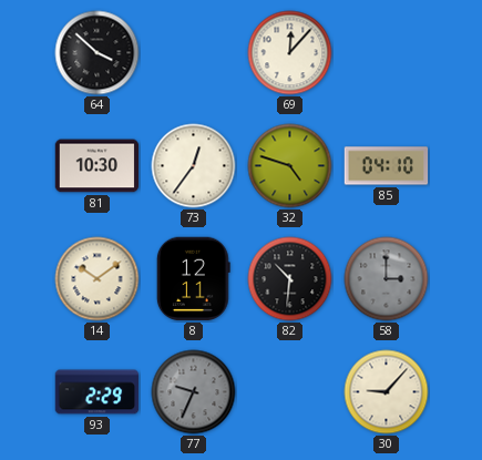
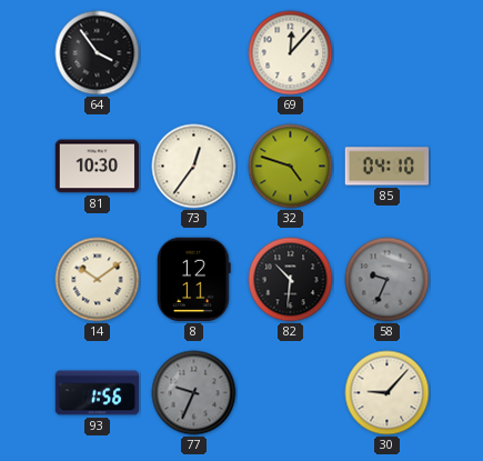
64: 3:52 -> 3:54 (98, 53)
58: 3:00 -> 9:34 (388, 280)
93: 2:29 -> 1:56 (98, 393)
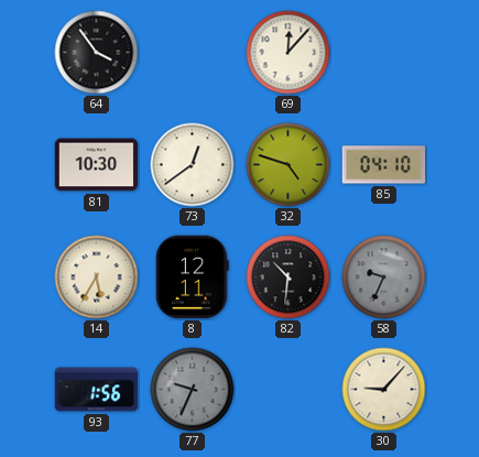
73: 12:36 -> 12:39 (193, 165)
14: 10:09 -> 5:35 (97, 278)
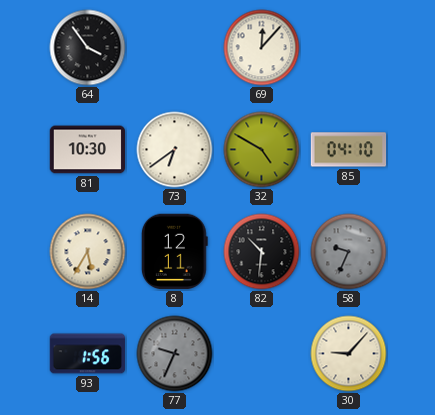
73: 12:39 -> 6:39 (175, 150)
32: 4:48 -> 4:50 (262, 150)
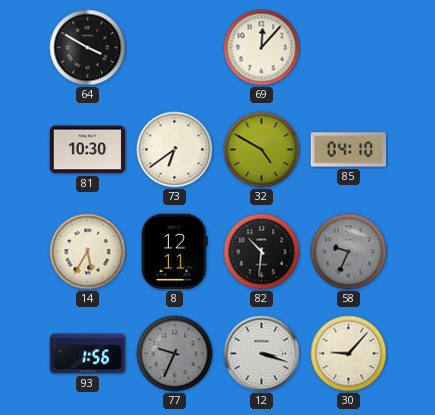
64: 3:54 -> 3:50 (88, 48)
12: none -> 3:18 (262, 354)
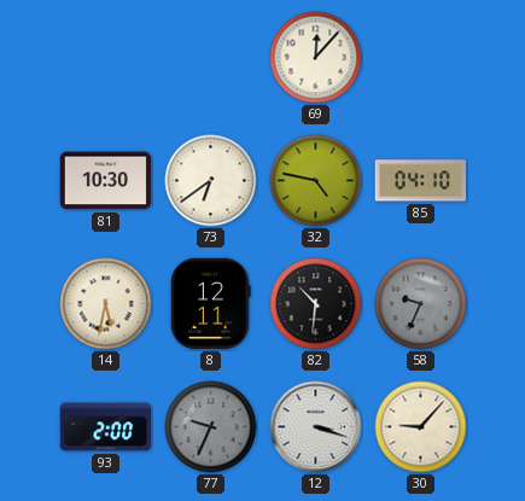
64: 3:50 -> none (88, 48)
32: 4:50 -> 4:47 (316, 181)
14: 5:35 -> 5:32 (106, 304)
93: 1:56 -> 2:00 (106, 427)
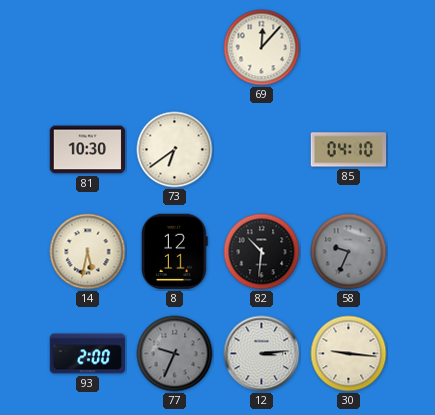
32: 4:47 -> none (316, 181)
12: 3:18 -> 3:14 (262, 354)
30: 9:07 -> 9:16 (349, 354)
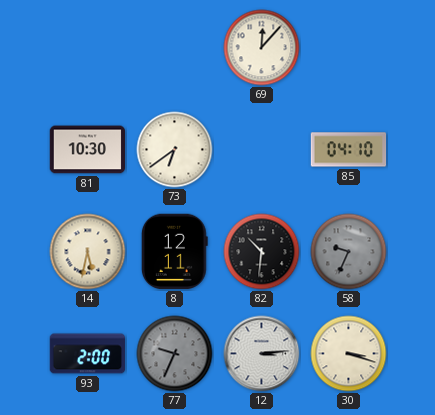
30: 9:16 -> 3:18 (349, 354)
